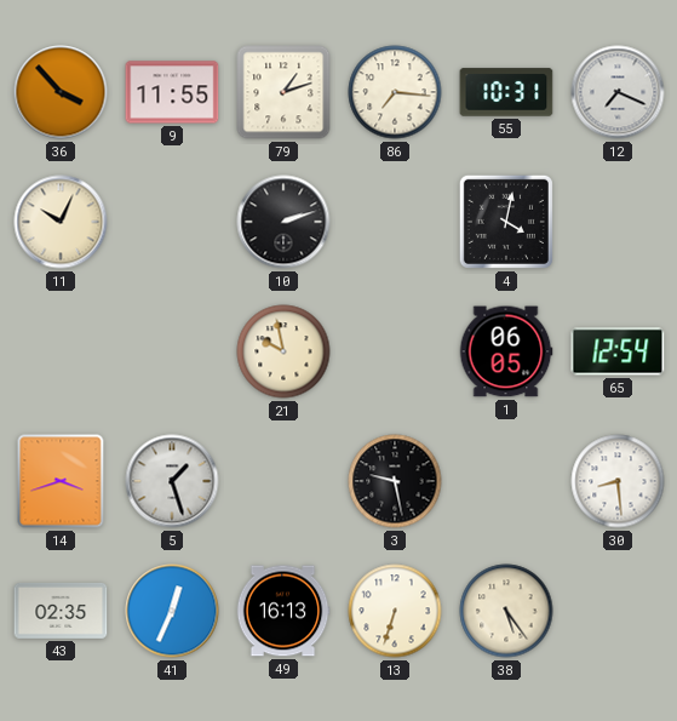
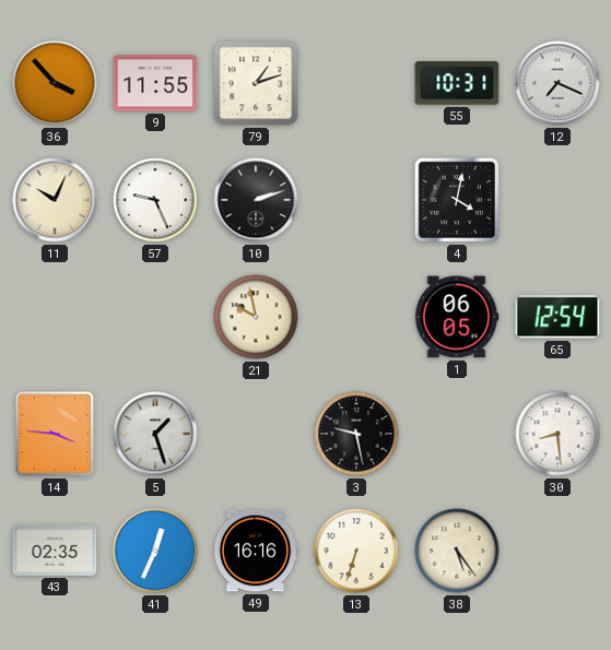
86: 7:16 -> none (395, 92)
57: none -> 9:26 (155, 200)
14: 3:42 -> 3:46 (55, 434)
49: 16:13 -> 16:16 (256, 551)
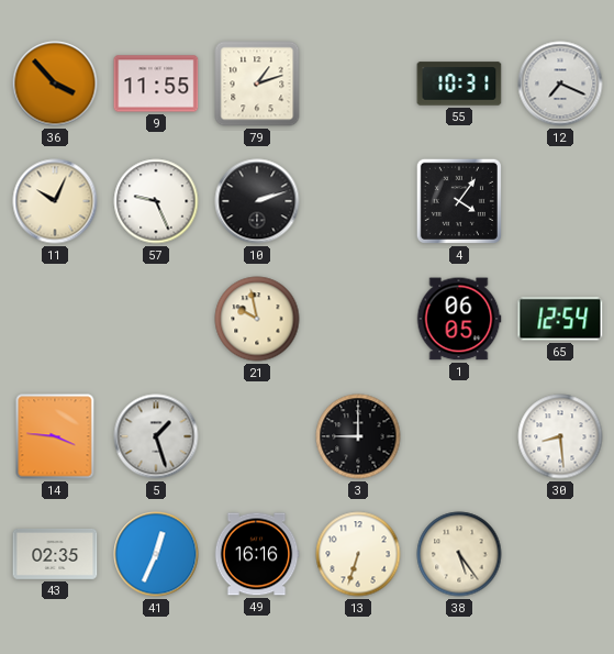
4: 4:02 -> 4:06 (459, 201)
3: 9:28 -> 9:00 (358, 436)
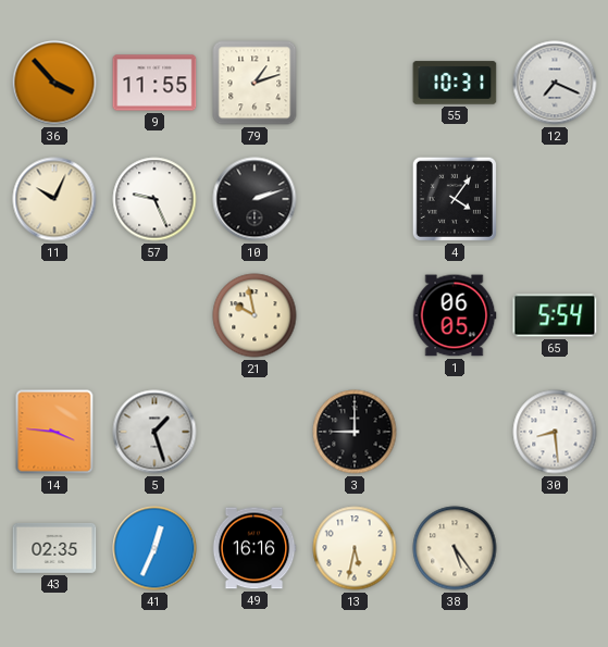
65: 12:54 -> 5:54 (555, 315)
13: 6:33 -> 5:32 (355, 548)
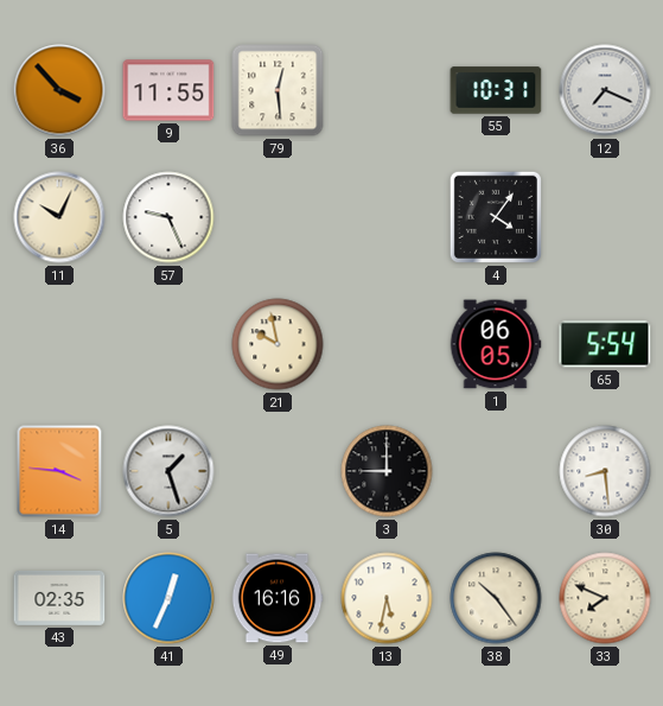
79: 1:12 -> 12:29 (278, 90)
10: 2:12 -> none (255, 199)
38: 5:24 -> 10:24 (496, 598)
33: none -> 7:49 (605, 598)
